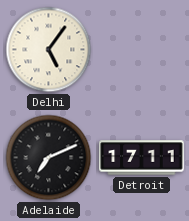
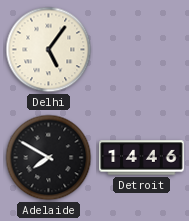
Adelaide: 7:11 -> 7:50 (49, 158)
Detroit: 17:11 -> 14:46 (142, 158)
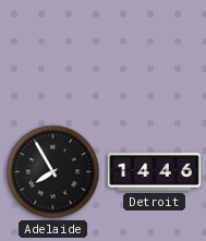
Delhi: 5:06 -> none (49, 50)
Adelaide: 7:50 -> 7:55 (53, 172)
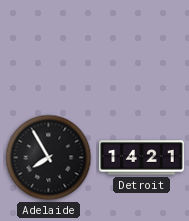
Detroit: 14:46 -> 14:21 (142, 158)
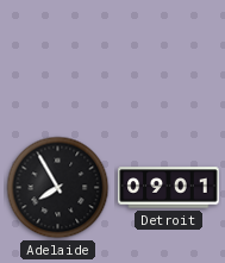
Detroit: 14:21 -> 09:01 (169, 188)
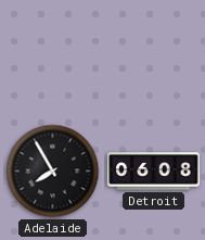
Detroit: 09:01 -> 06:08 (154, 172)
